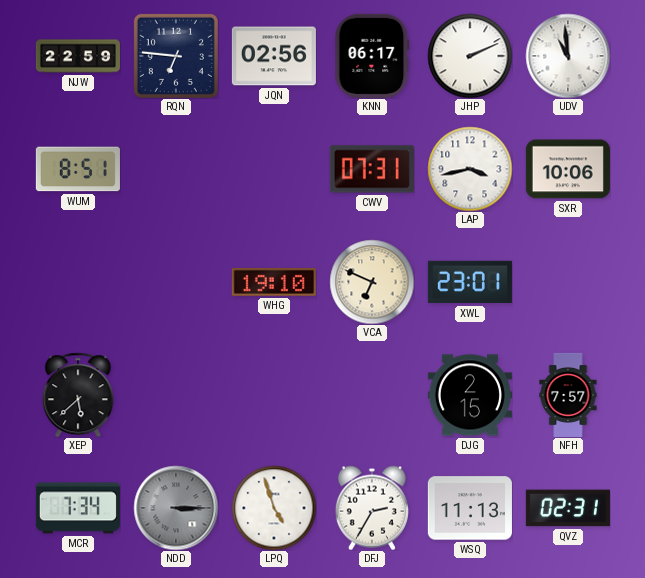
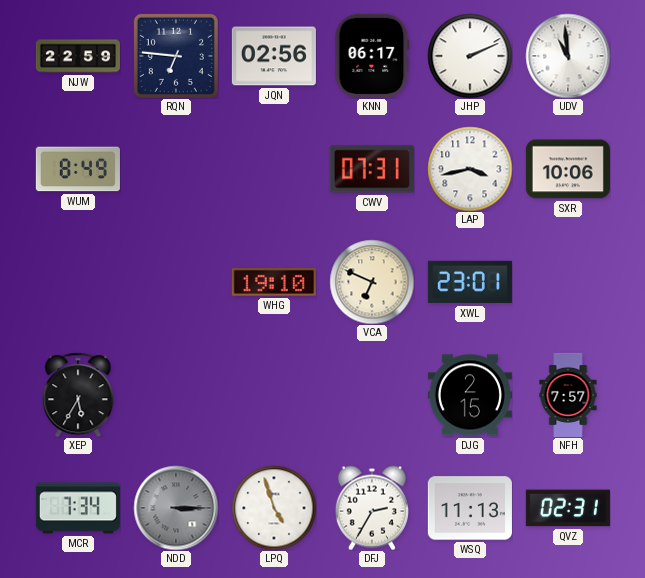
WUM: 8:51 -> 8:49 (78, 169)
XEP: 5:38 -> 5:35 (78, 395)
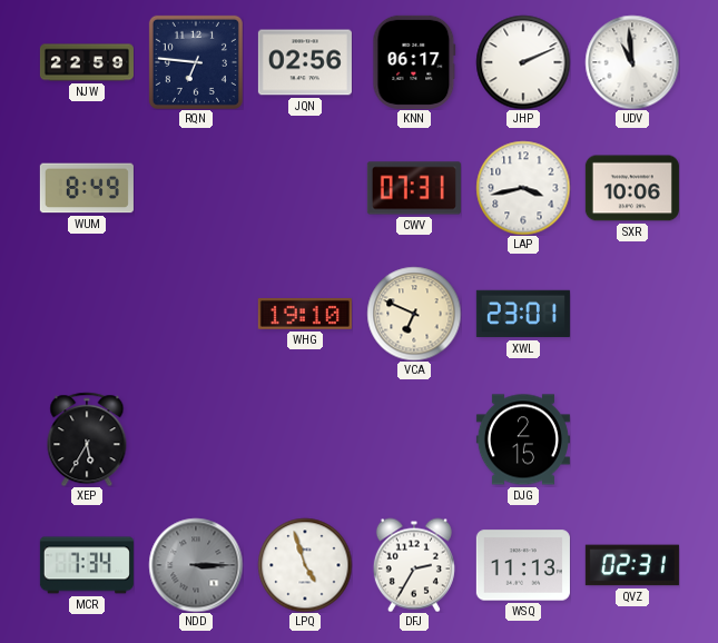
NFH: 7:57 -> none (568, 395)
